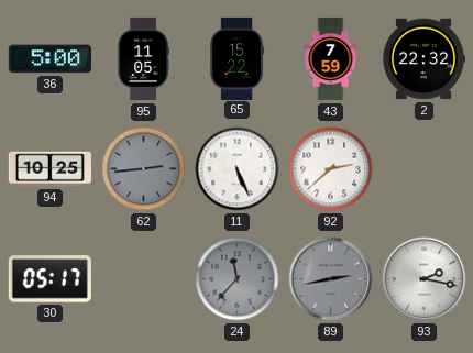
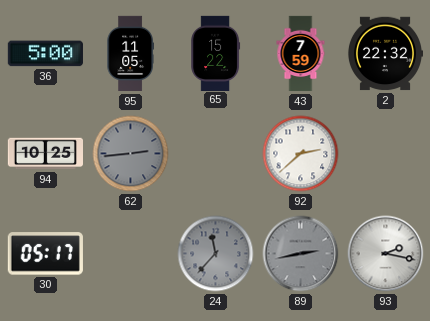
11: 5:26 -> none (238, 169)
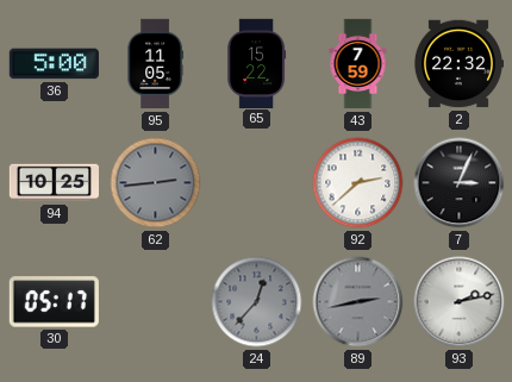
7: none -> 3:04 (460, 183)
24: 11:37 -> 12:37 (257, 302)
93: 2:17 -> 2:13 (460, 302)
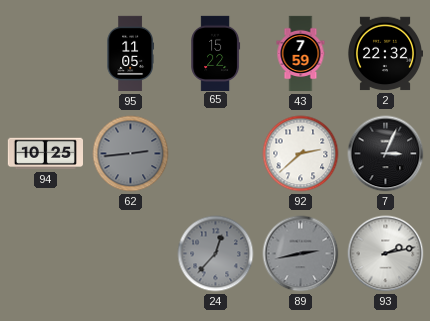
36: 5:00 -> none (54, 64)
30: 05:17 -> none (54, 302)
